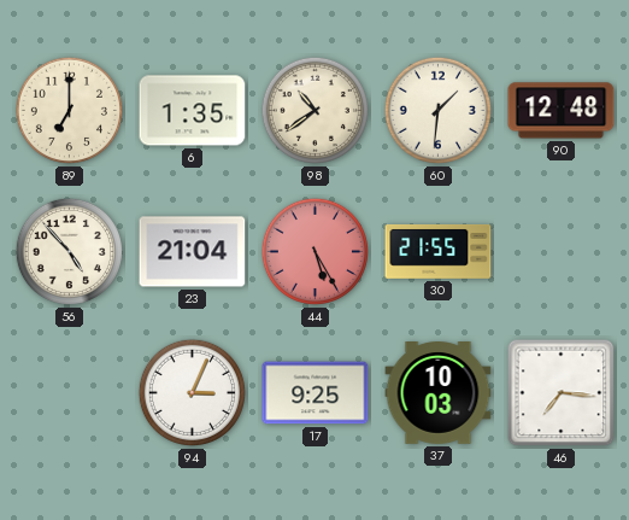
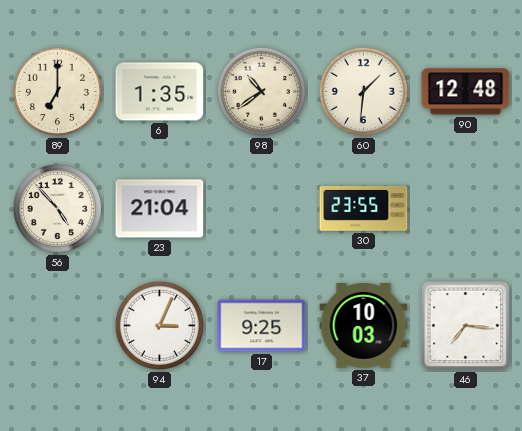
44: 5:25 -> none (314, 251)
30: 21:55 -> 23:55 (364, 208)
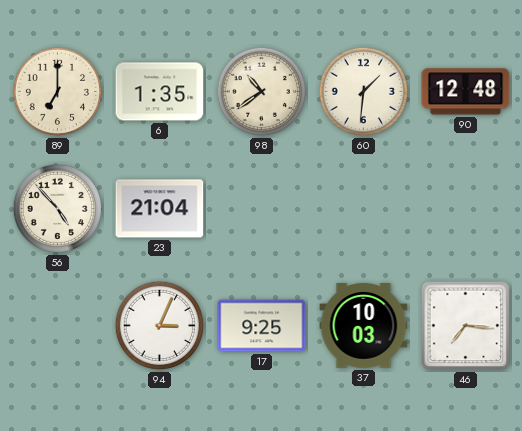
30: 23:55 -> none (364, 208)
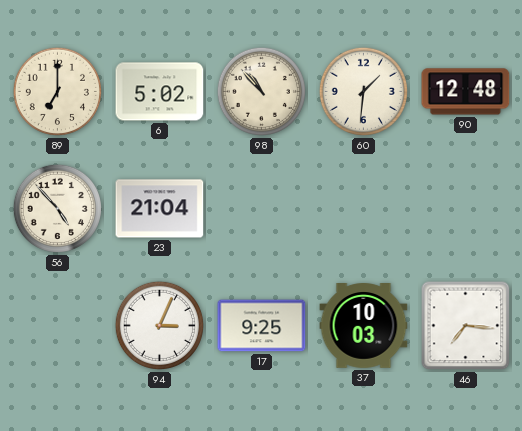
6: 1:35 -> 5:02 (160, 92)
98: 10:39 -> 10:53 (261, 91)
